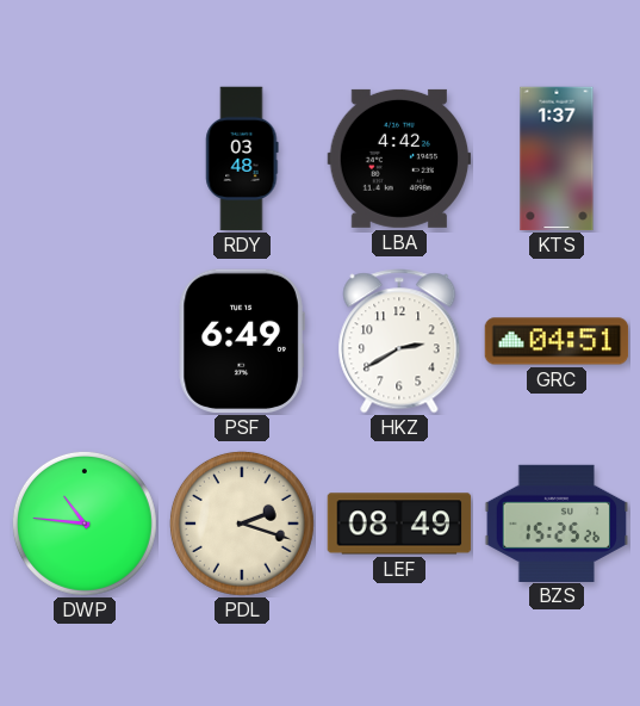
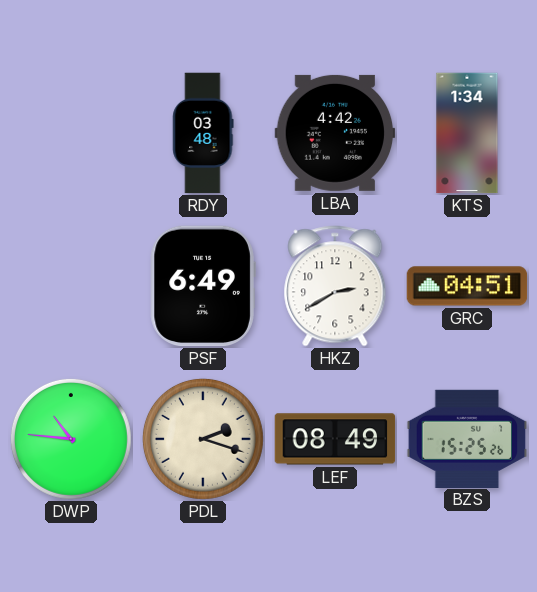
KTS: 1:37 -> 1:34 (467, 133)
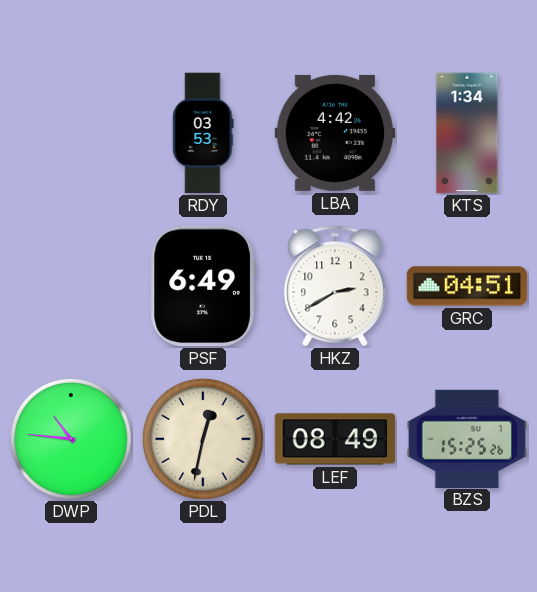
RDY: 03:48 -> 03:53 (203, 133)
PDL: 2:18 -> 12:32 (203, 439)
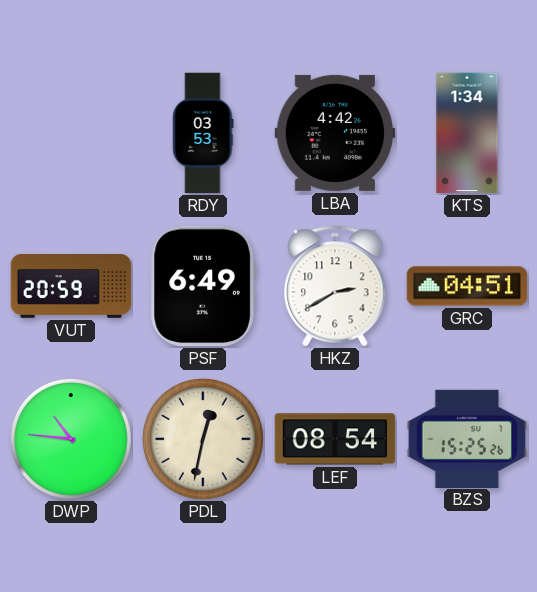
VUT: none -> 20:59 (71, 286)
LEF: 08:49 -> 08:54 (335, 439)
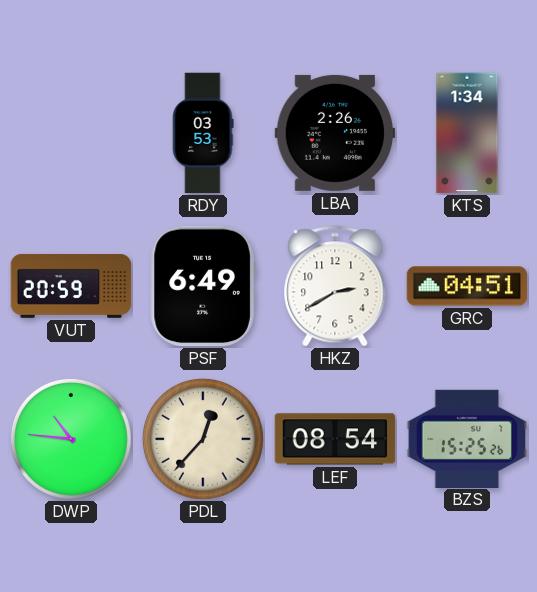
LBA: 4:42 -> 2:26 (335, 133)
PDL: 12:32 -> 12:37 (203, 439)
